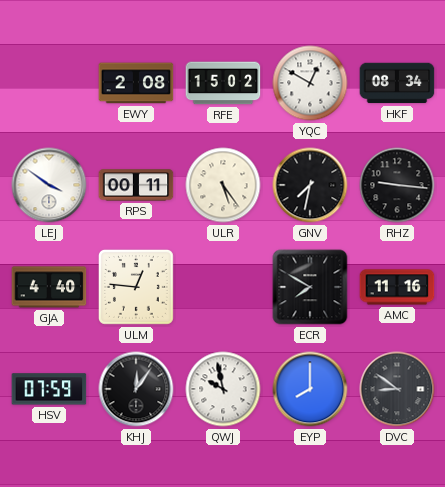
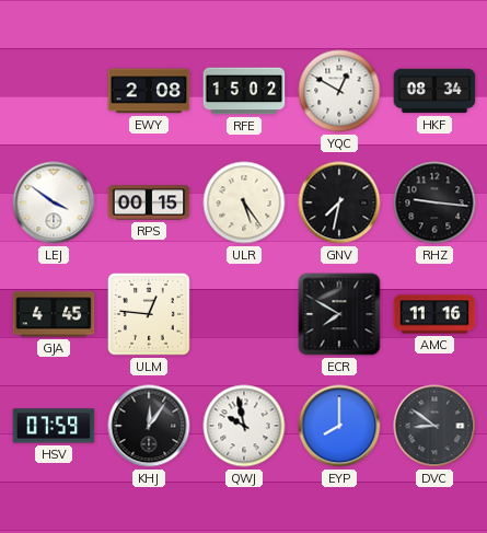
RPS: 00:11 -> 00:15 (149, 202)
GJA: 4:40 -> 4:45 (54, 314)
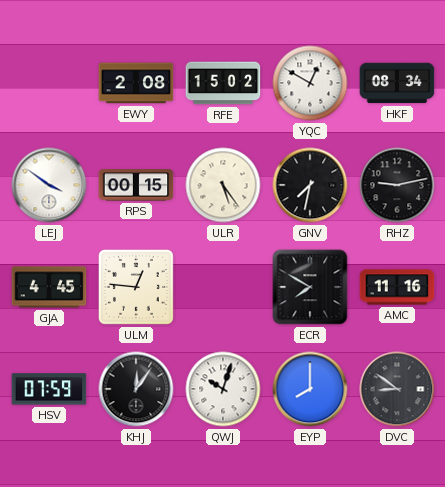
RHZ: 9:16 -> 9:13 (397, 185)
QWJ: 9:58 -> 10:03 (223, 389)
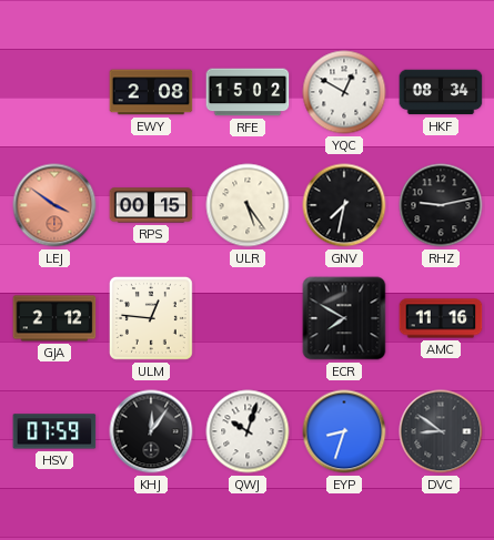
LEJ dial: white -> salmon (54, 205)
GJA: 4:45 -> 2:12 (54, 318)
EYP: 8:00 -> 8:33 (344, 431)
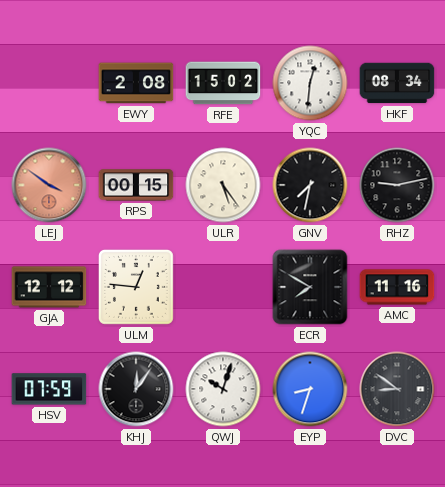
YQC: 12:50 -> 12:31 (310, 83)
GJA: 2:12 -> 12:12 (49, 287)
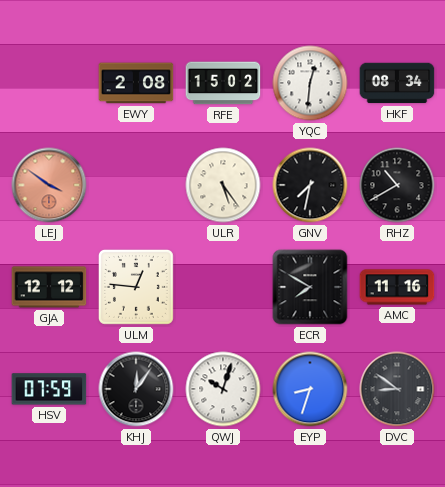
RPS: 00:15 -> none (136, 185)
RHZ: 9:13 -> 10:40 (397, 185)
